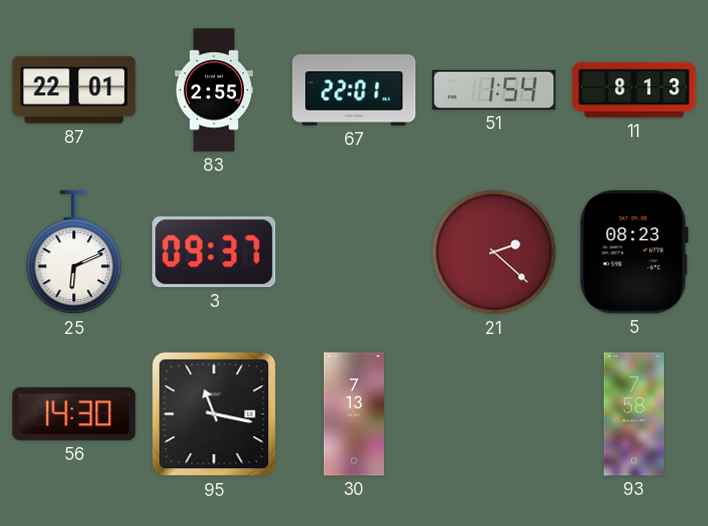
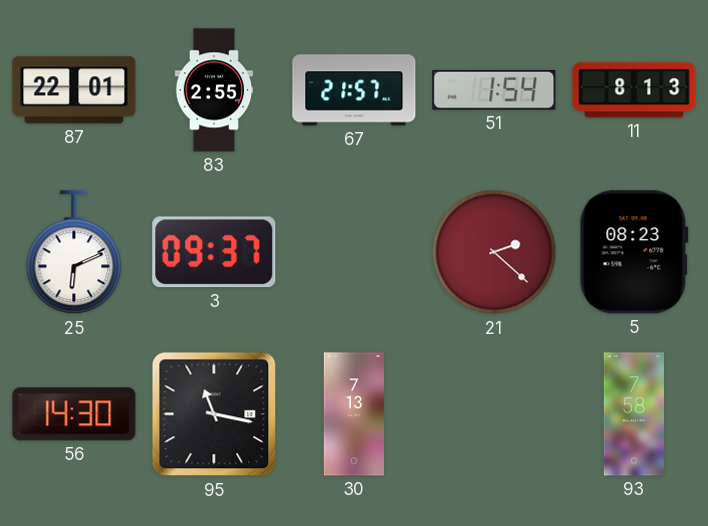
67: 22:01 -> 21:57 (354, 90)
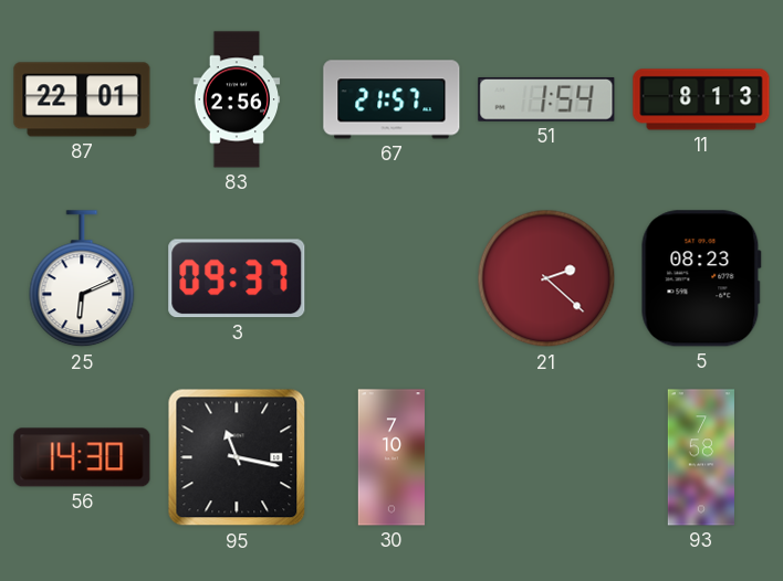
83: 2:55 -> 2:56 (237, 99)
30: 7:13 -> 7:10 (391, 457)
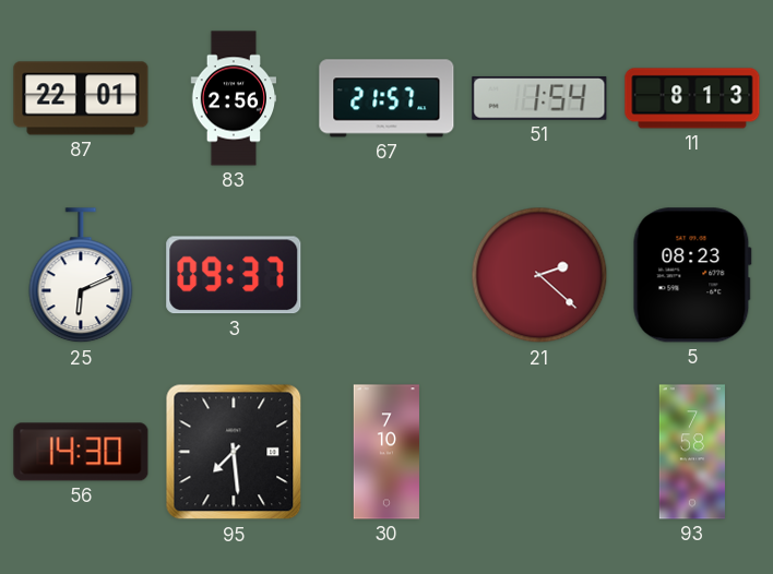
95: 11:17 -> 7:29 (234, 452)
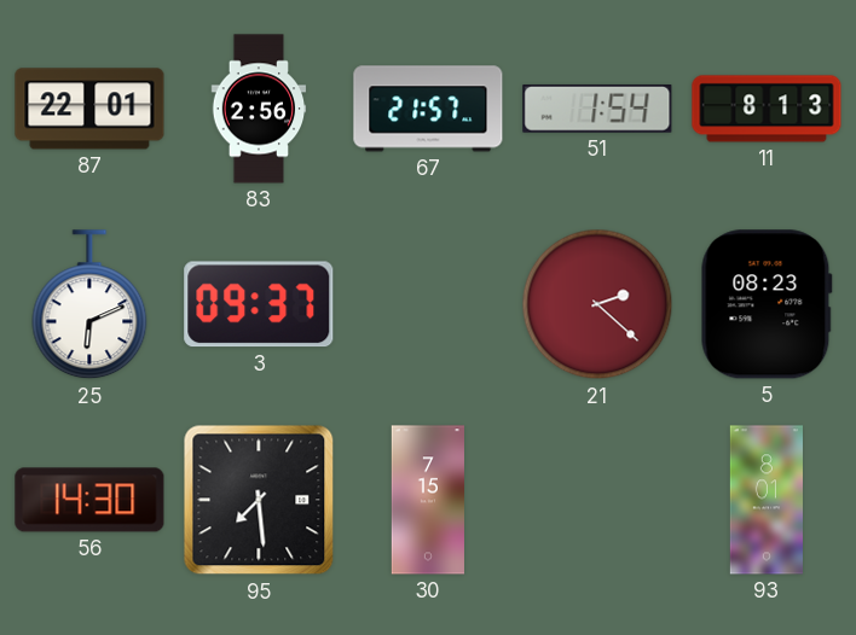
30: 7:10 -> 7:15 (428, 500)
93: 7:58 -> 8:01 (767, 500)
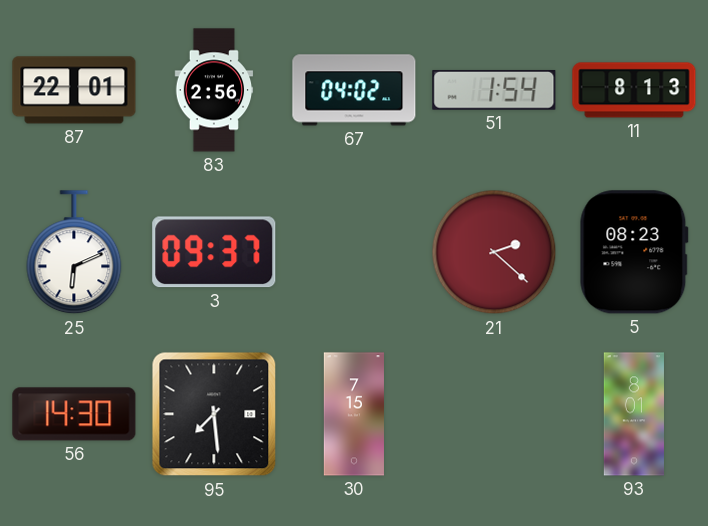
67: 21:57 -> 04:02 (354, 90)
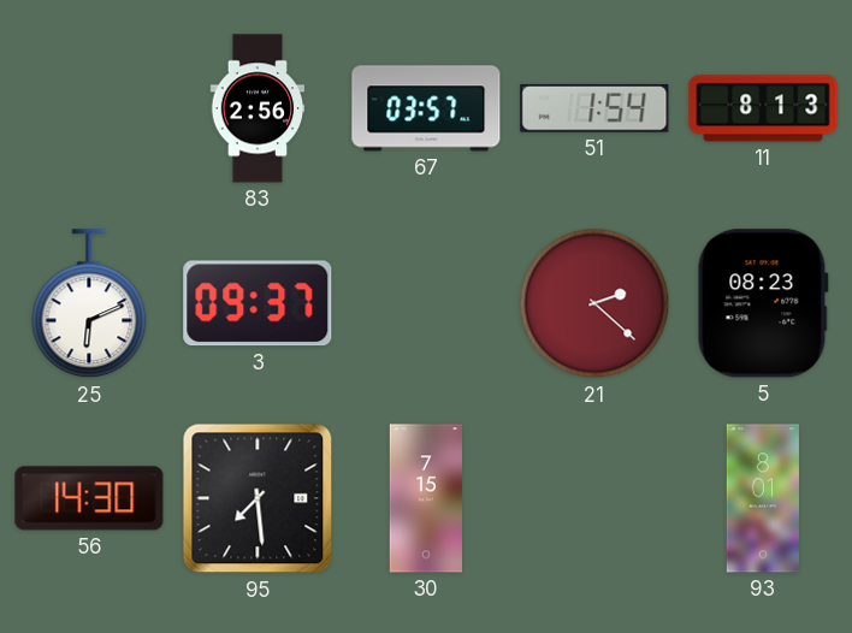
87: 22:01 -> none (74, 90)
67: 04:02 -> 03:57 (426, 108)
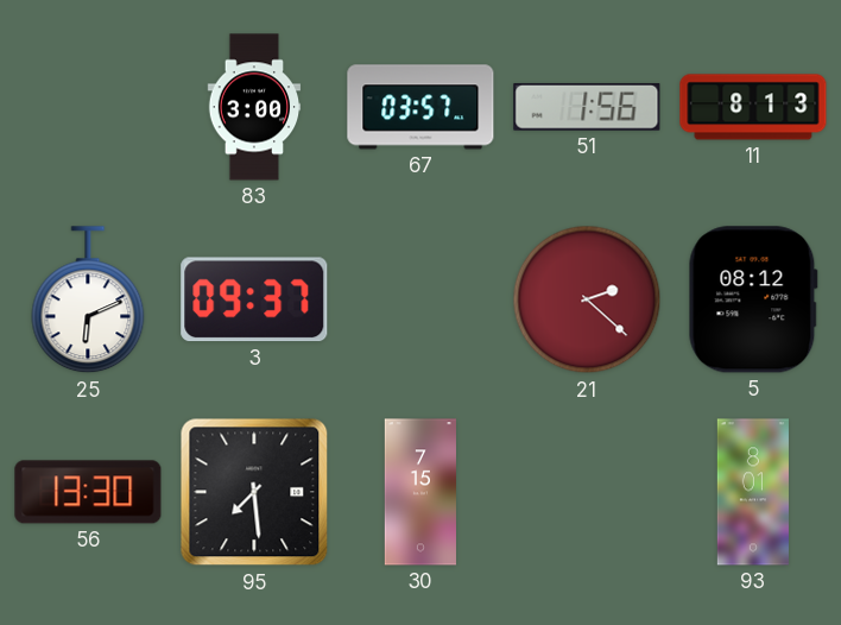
83: 2:56 -> 3:00 (254, 107)
51: 1:54 -> 1:56 (587, 107)
5: 08:23 -> 08:12 (753, 299)
56: 14:30 -> 13:30 (88, 492)
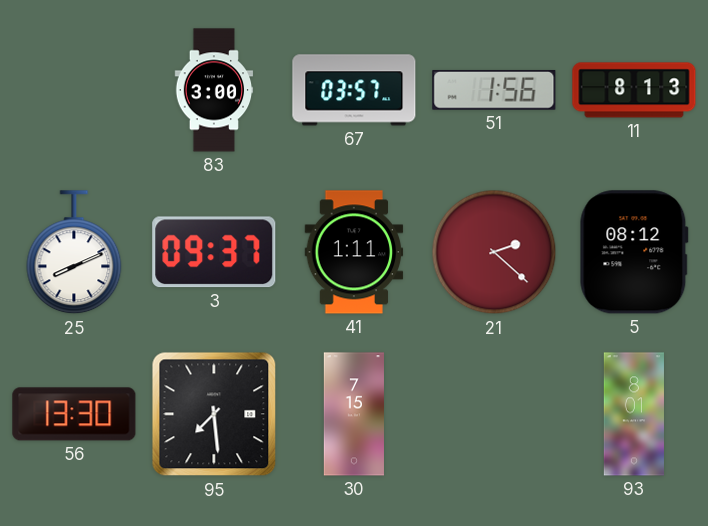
25: 6:11 -> 8:11 (74, 253)
41: none -> 1:11 (354, 252)
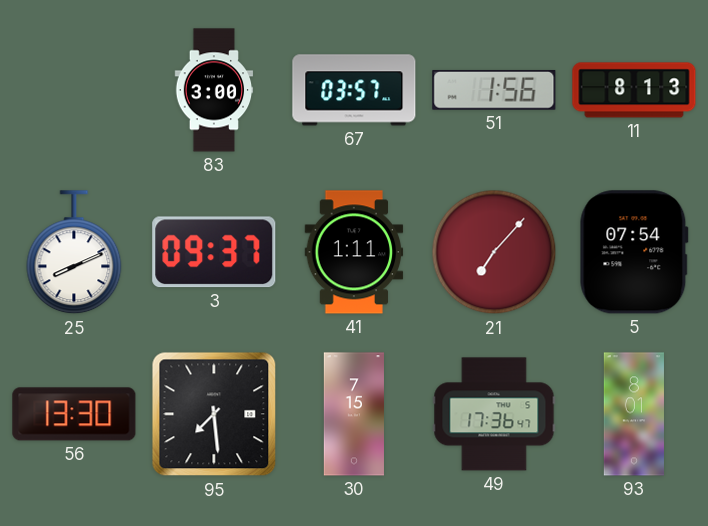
21: 2:22 -> 7:07 (494, 252)
5: 08:12 -> 07:54 (634, 252)
49: none -> 17:36 (494, 414)
